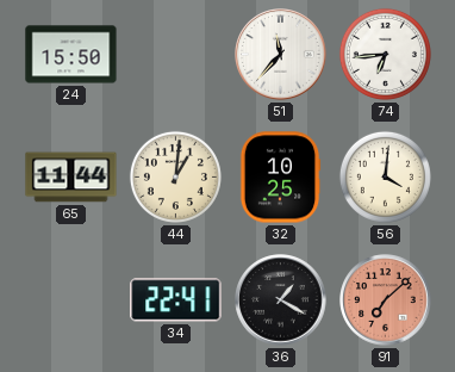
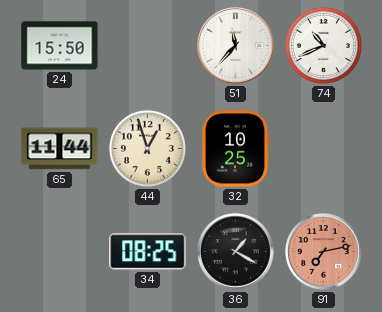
74: 6:44 -> 10:41 (323, 45)
44: 1:01 -> 12:57 (147, 148)
56: 4:01 -> none (385, 176)
34: 22:41 -> 08:25 (148, 252)
91: 7:08 -> 7:13 (324, 252)
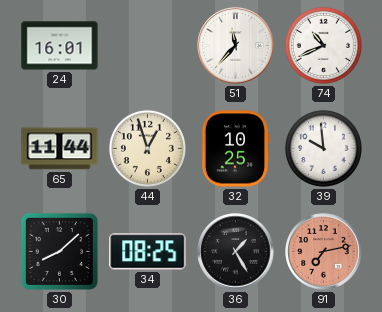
24: 15:50 -> 16:01 (60, 46)
39: none -> 9:59 (323, 148)
30: none -> 8:08 (59, 251)
36: 1:20 -> 1:25 (236, 252)
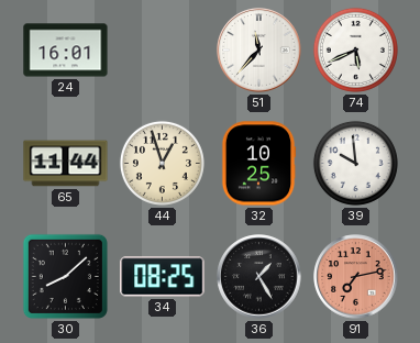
74: 10:41 -> 5:41 (355, 49)
